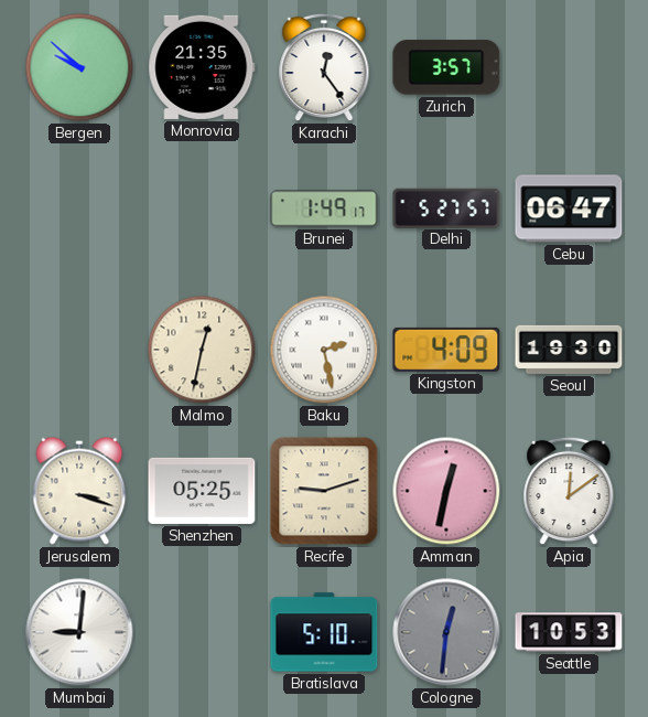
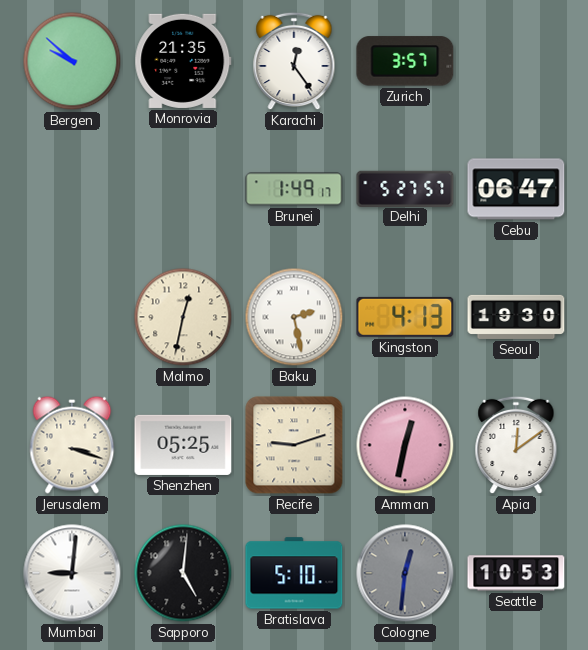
Kingston: 4:09 -> 4:13 (405, 317)
Sapporo: none -> 5:01 (183, 573)
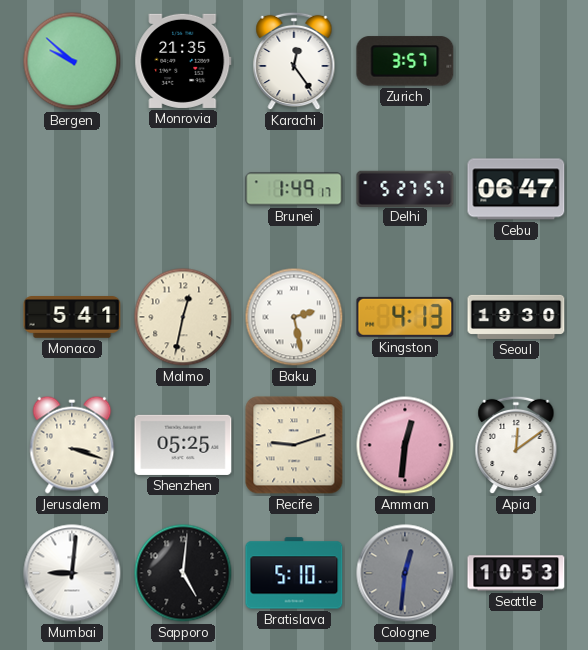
Monaco: none -> 5:41 (72, 318)
Amman: 12:32 -> 12:31 (405, 445)
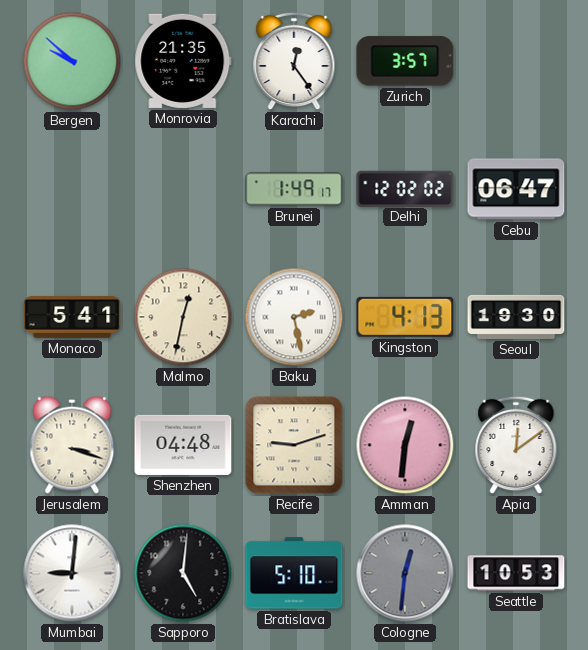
Delhi: 5:27 -> 12:02 (405, 188)
Shenzhen: 05:25 -> 04:48 (183, 445)
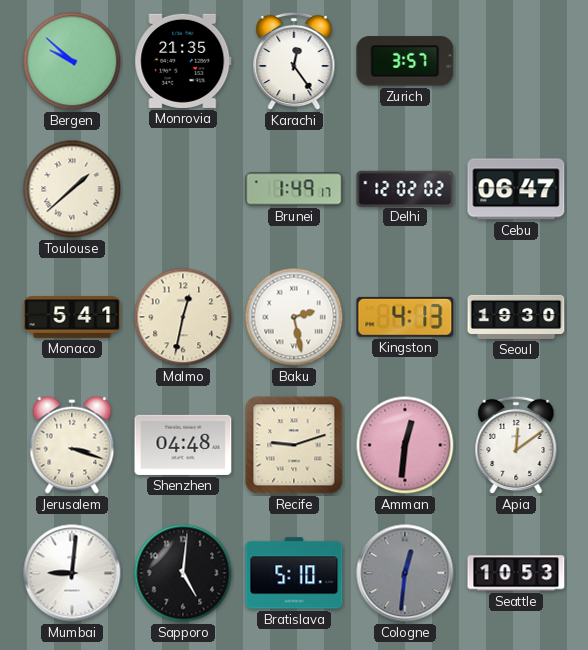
Toulouse: none -> 1:38 (72, 189)
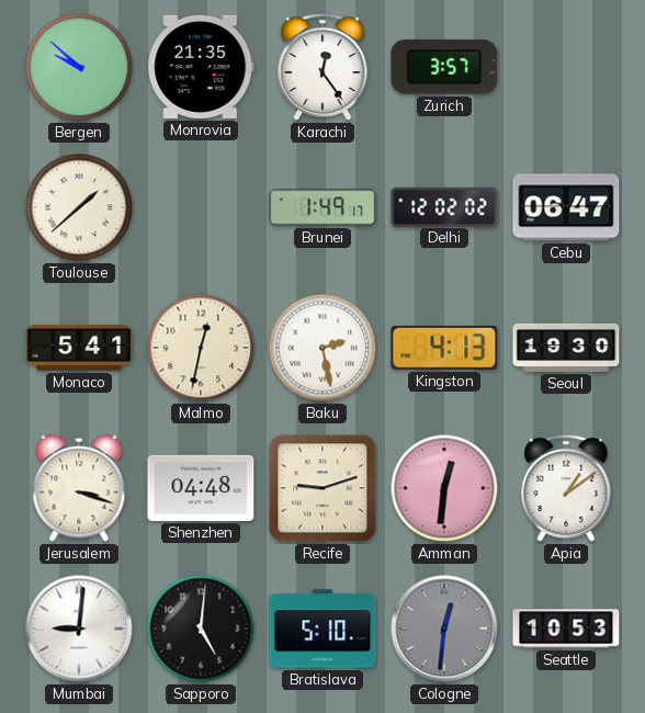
Apia: 12:09 -> 1:09 (566, 488)
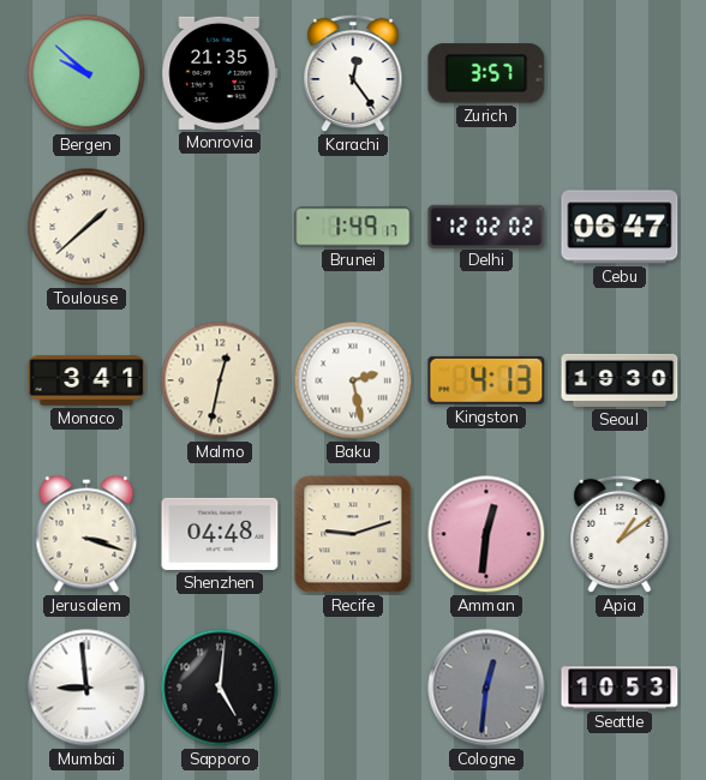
Monaco: 5:41 -> 3:41 (86, 382)
Mumbai: 9:01 -> 8:59 (86, 688)
Bratislava: 5:10 -> none (322, 629)
